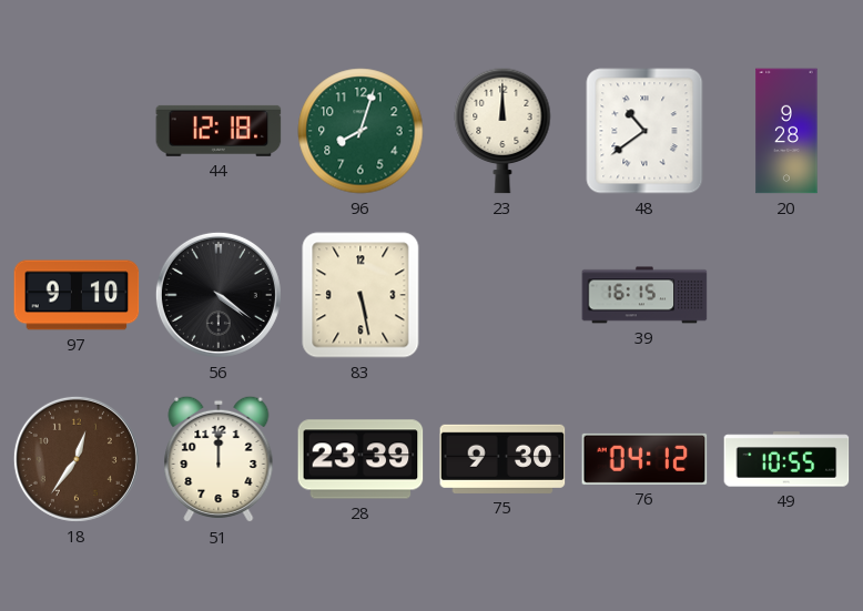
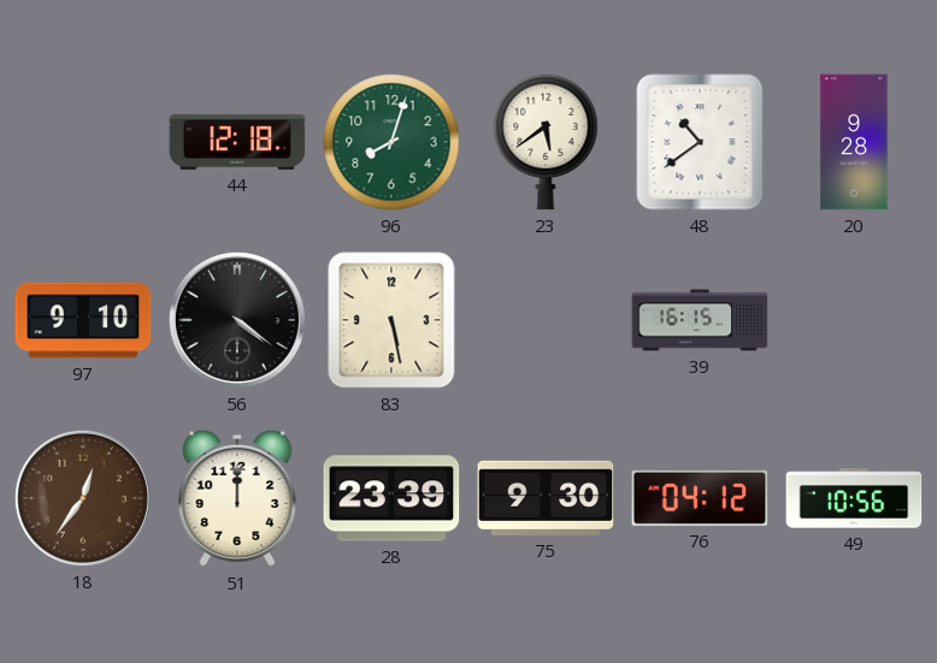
23: 12:00 -> 5:39 (546, 142)
49: 10:55 -> 10:56 (854, 498)
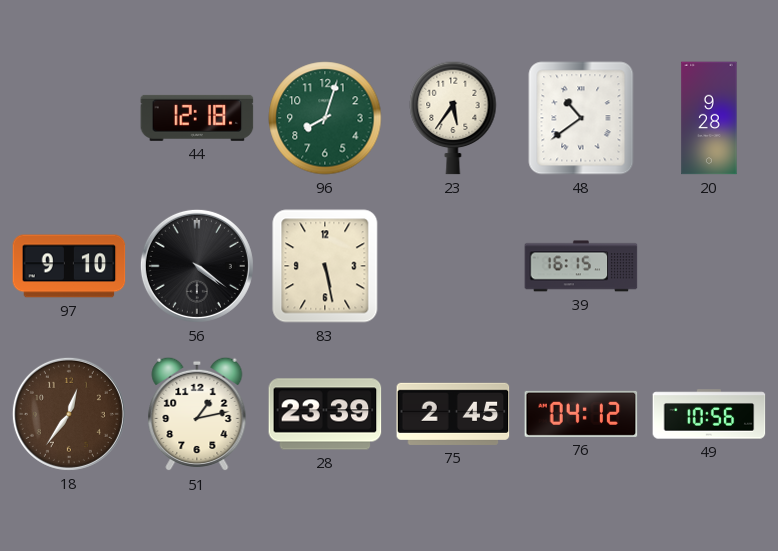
23: 5:39 -> 5:36 (453, 118)
51: 12:00 -> 1:13 (197, 414)
75: 9:30 -> 2:45 (453, 414)
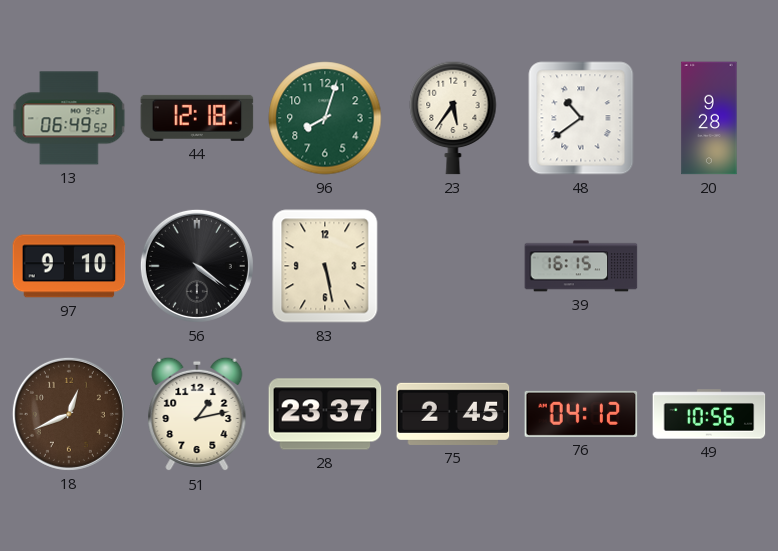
13: none -> 06:49 (69, 118)
18: 12:36 -> 12:41 (69, 414)
28: 23:39 -> 23:37 (325, 414)
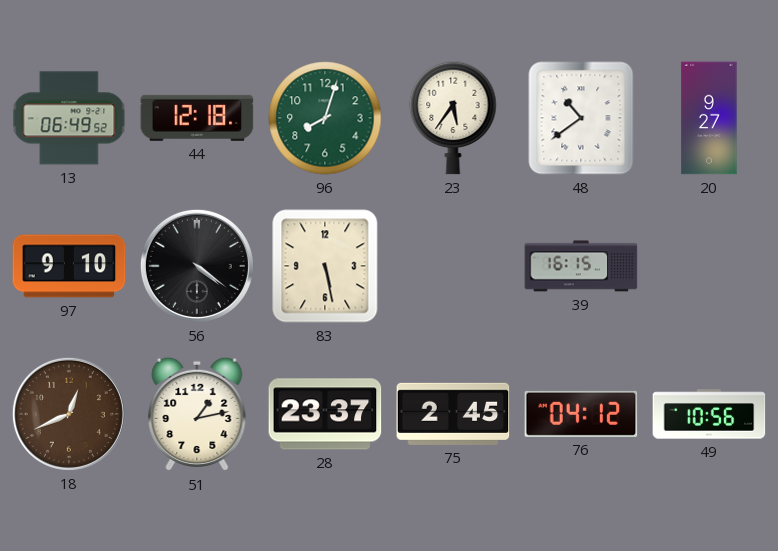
20: 9:28 -> 9:27 (709, 118)
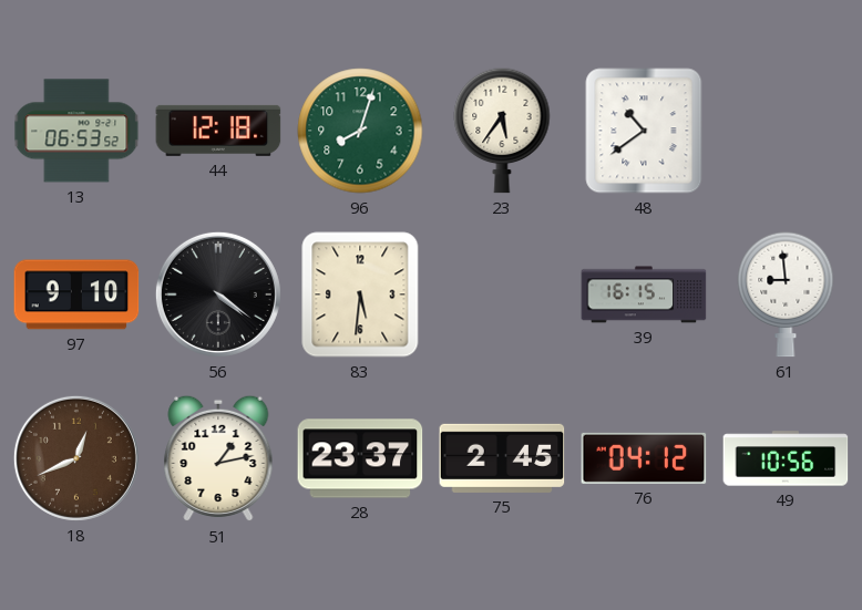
13: 06:49 -> 06:53 (76, 131)
20: 9:27 -> none (709, 118)
83: 5:28 -> 5:31 (360, 294)
61: none -> 8:59 (786, 294)
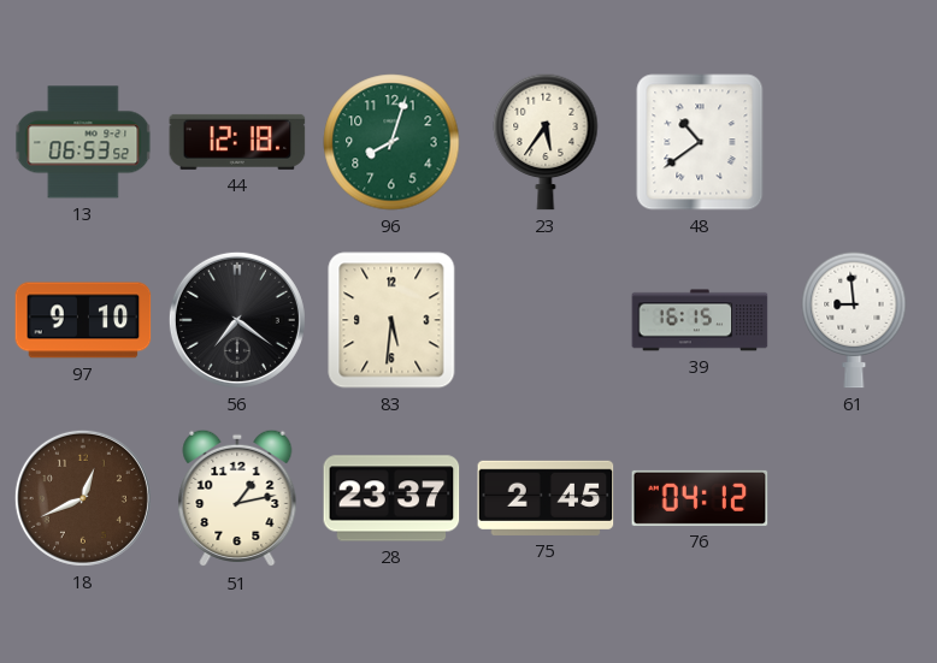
56: 4:21 -> 7:21 (237, 320)
49: 10:56 -> none (786, 458)
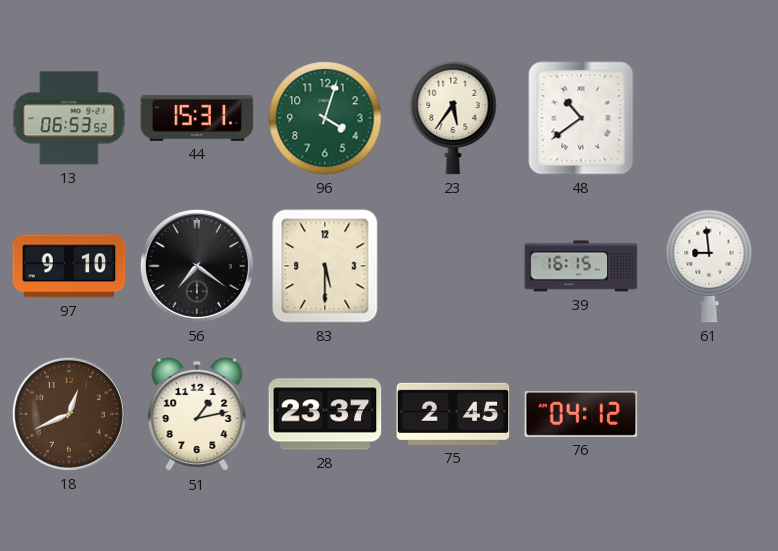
44: 12:18 -> 15:31 (197, 118)
96: 8:03 -> 4:03 (325, 118)
83: 5:31 -> 5:30 (325, 266)
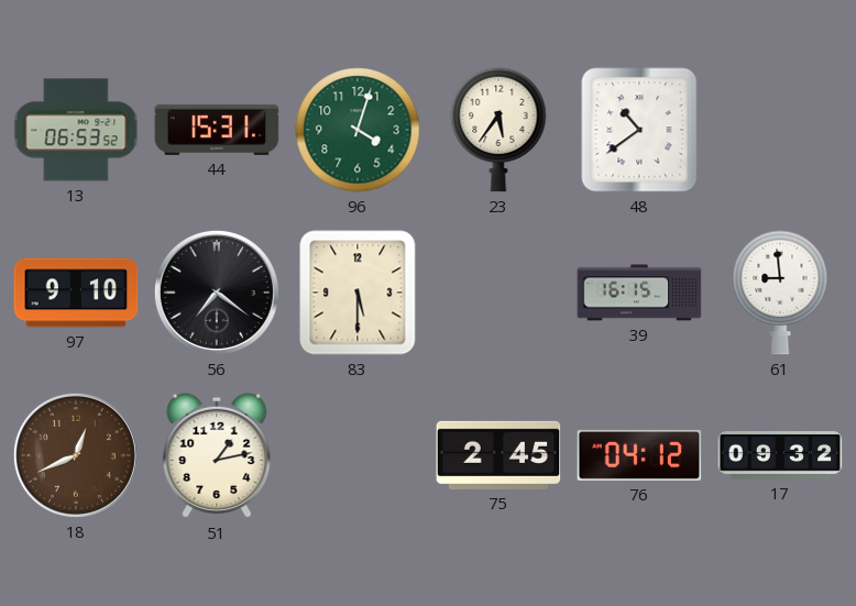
28: 23:37 -> none (325, 414)
17: none -> 09:32 (780, 456)
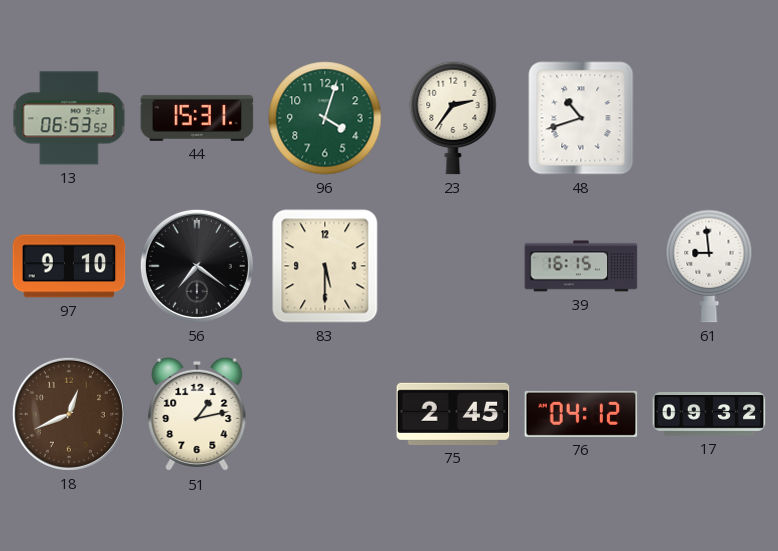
23: 5:36 -> 2:36 (453, 118)
48: 10:39 -> 10:42 (581, 118)
